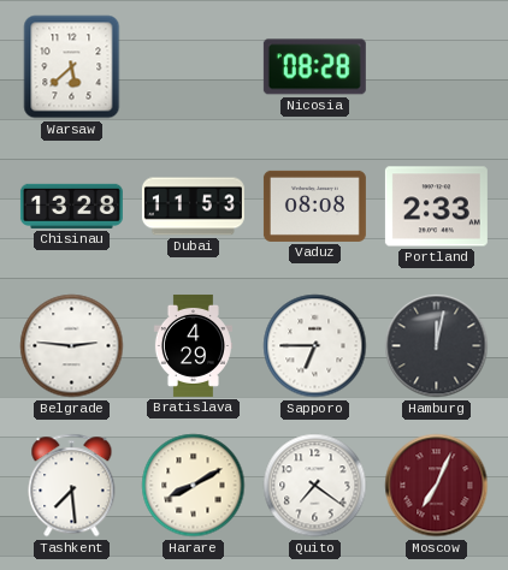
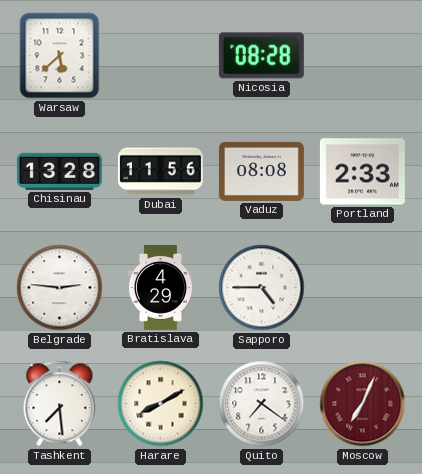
Dubai: 11:53 -> 11:56 (160, 172)
Sapporo: 6:45 -> 4:45 (262, 288)
Hamburg: 12:02 -> none (437, 346)
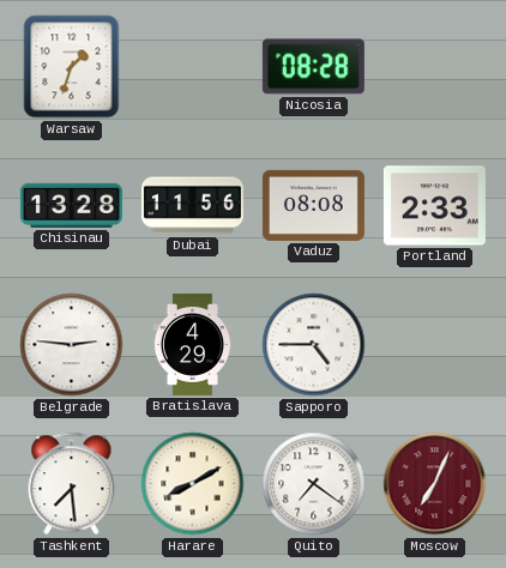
Warsaw: 5:38 -> 1:33 (72, 67)
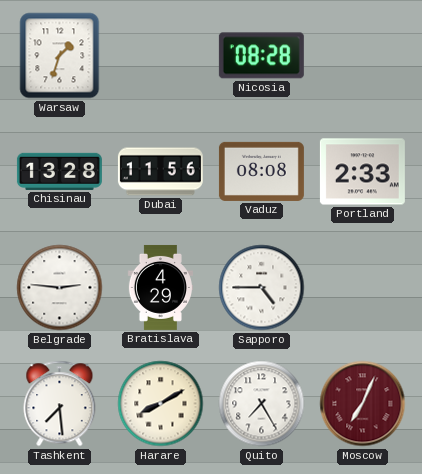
Quito: 7:21 -> 7:25 (262, 404)
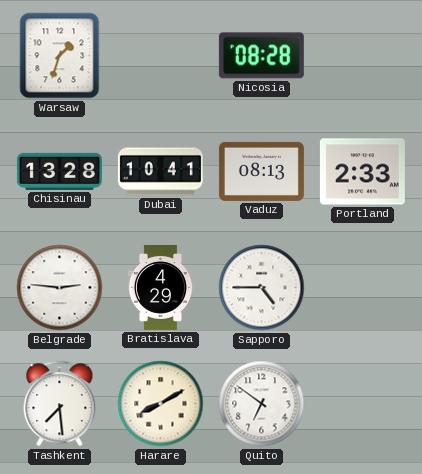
Dubai: 11:56 -> 10:41 (160, 172)
Vaduz: 08:08 -> 08:13 (261, 171)
Quito: 7:25 -> 6:51 (262, 404)
Moscow: 7:04 -> none (363, 404)
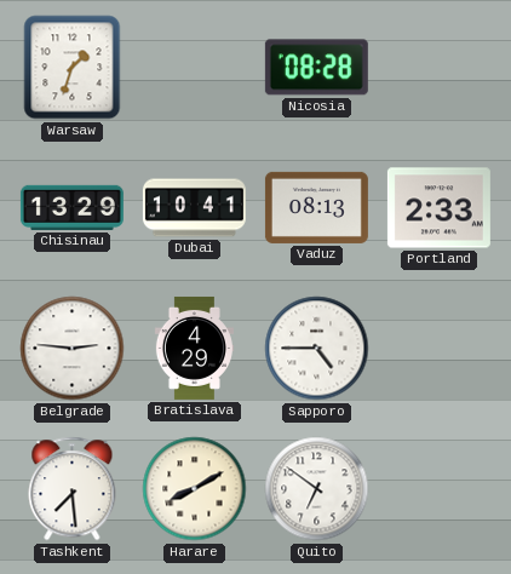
Chisinau: 13:28 -> 13:29 (71, 207)
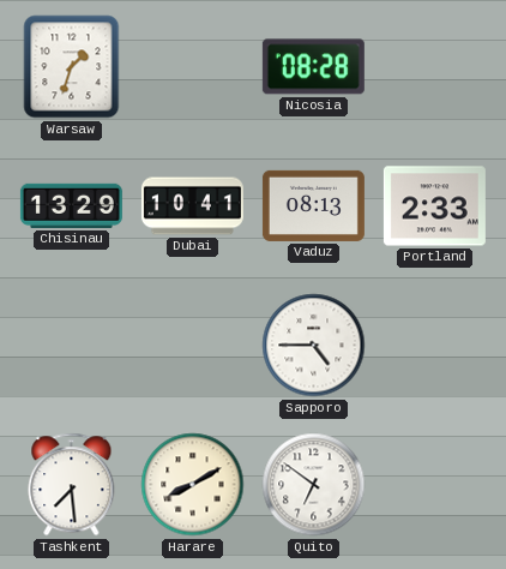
Belgrade: 2:46 -> none (73, 349)
Bratislava: 4:29 -> none (194, 348)
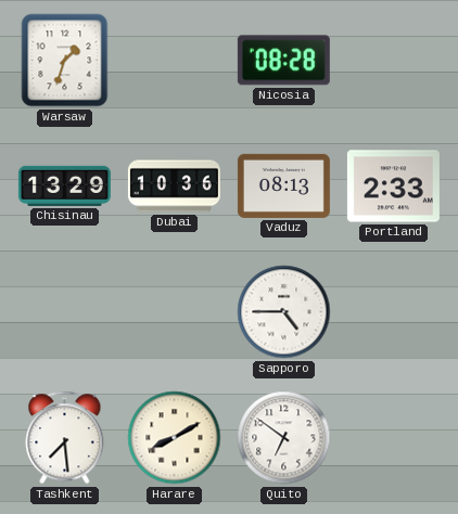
Dubai: 10:41 -> 10:36 (174, 187)
